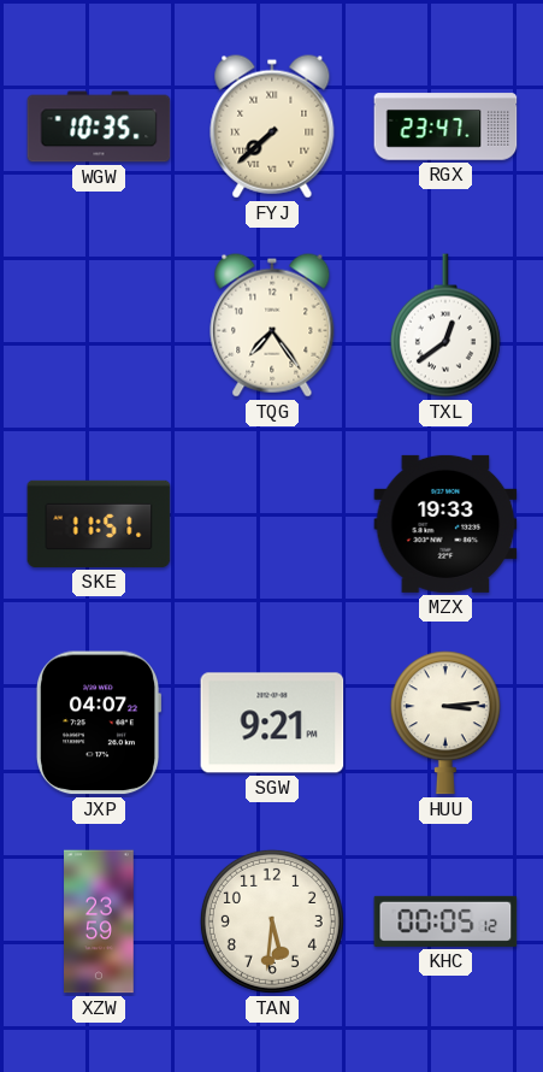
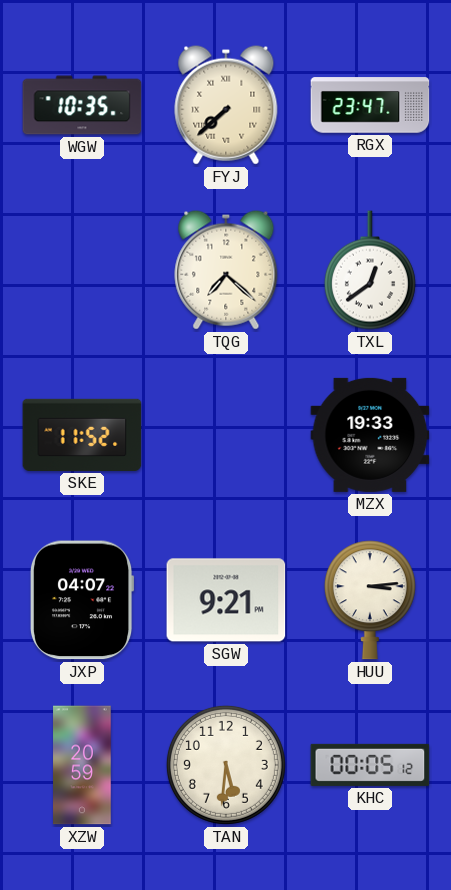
TQG: 7:24 -> 7:22 (226, 270)
SKE: 11:51 -> 11:52 (82, 435)
XZW: 23:59 -> 20:59 (82, 765)
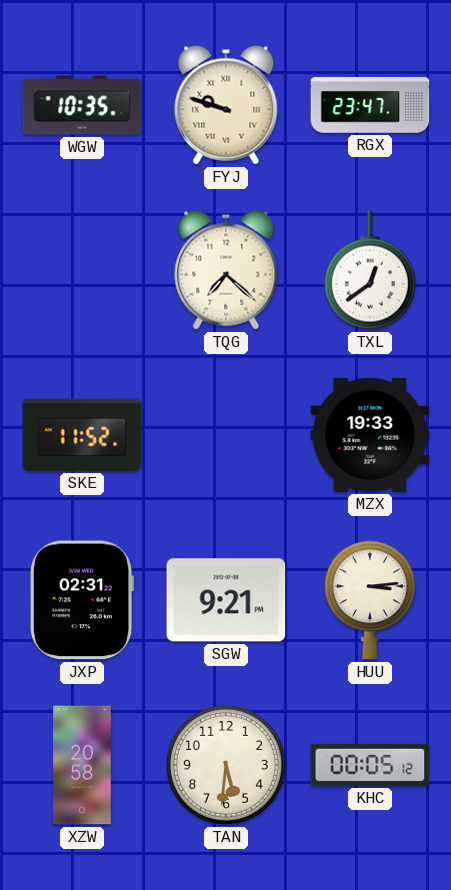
FYJ: 7:38 -> 9:48 (226, 105)
JXP: 04:07 -> 02:31 (83, 600)
XZW: 20:59 -> 20:58 (82, 765)
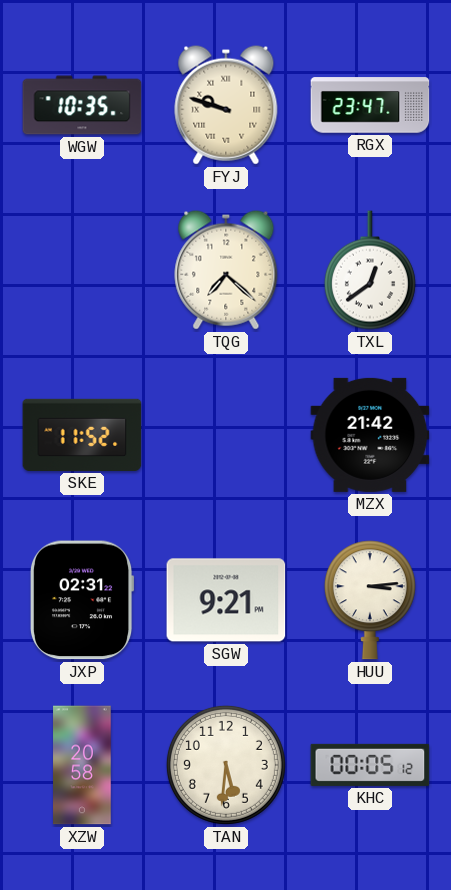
MZX: 19:33 -> 21:42 (370, 435)
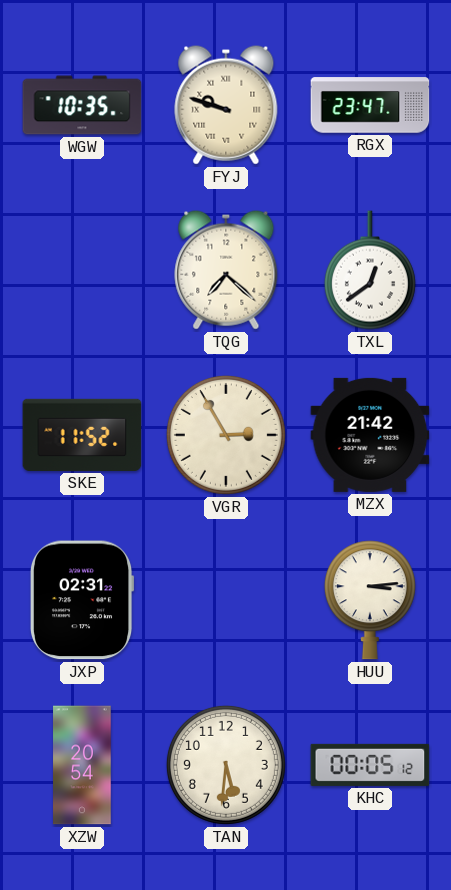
VGR: none -> 2:55 (226, 435)
SGW: 9:21 -> none (226, 600)
XZW: 20:58 -> 20:54 (82, 765)
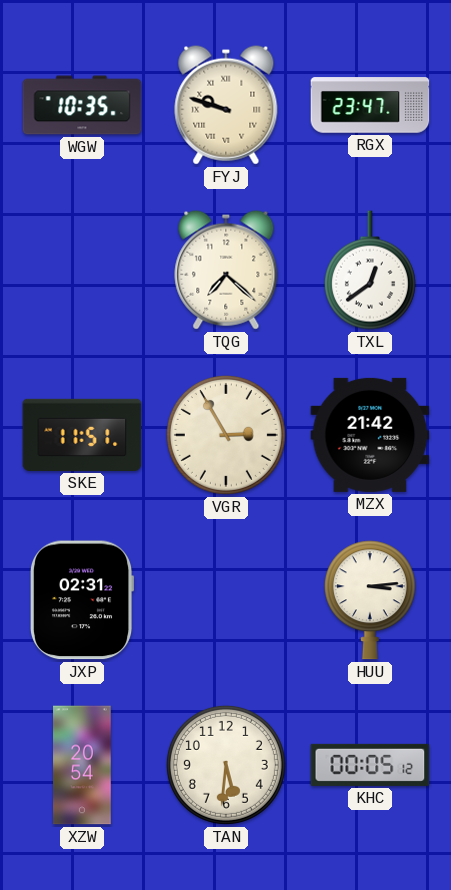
SKE: 11:52 -> 11:51 (82, 435)
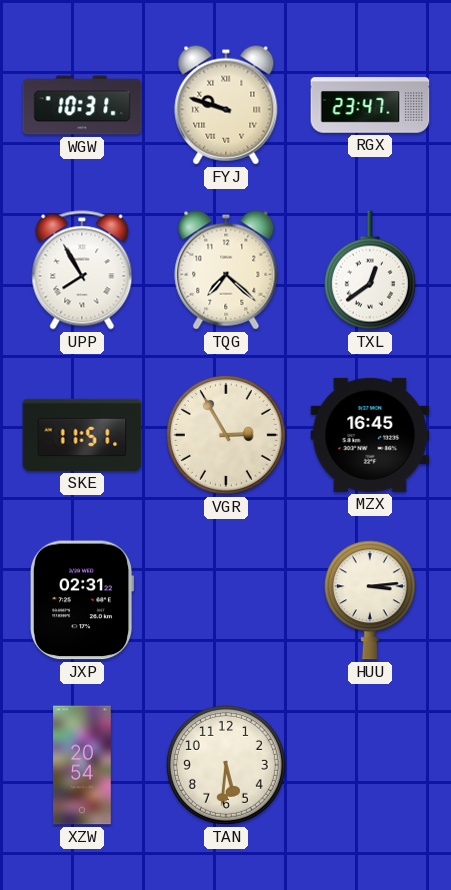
WGW: 10:35 -> 10:31 (82, 105)
UPP: none -> 7:55 (82, 270)
MZX: 21:42 -> 16:45 (370, 435)
KHC: 00:05 -> none (370, 765)
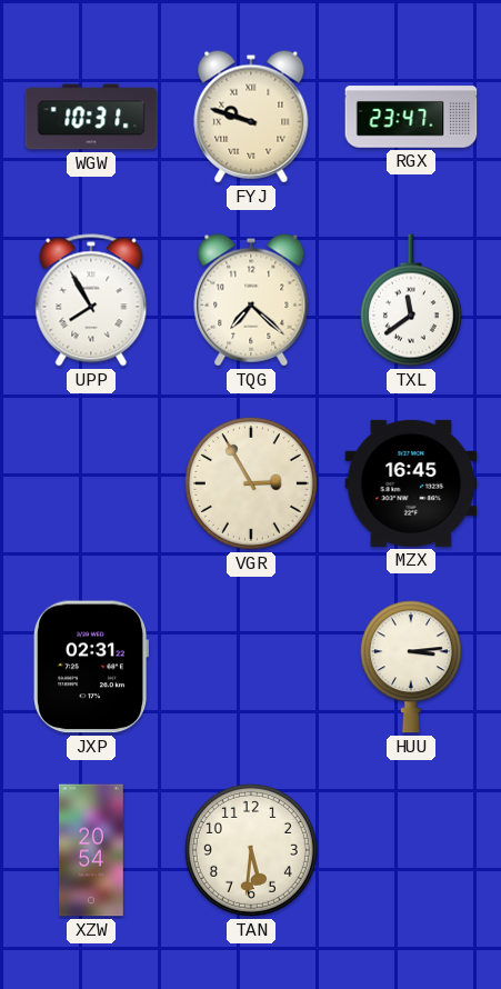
TXL: 12:39 -> 11:39 (411, 300)
SKE: 11:51 -> none (82, 435)
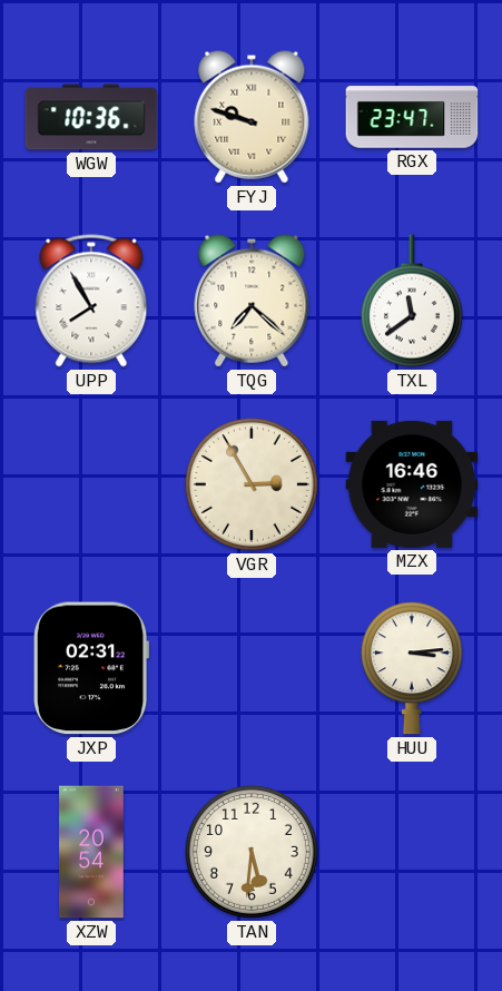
WGW: 10:31 -> 10:36 (91, 117)
MZX: 16:45 -> 16:46 (412, 484)
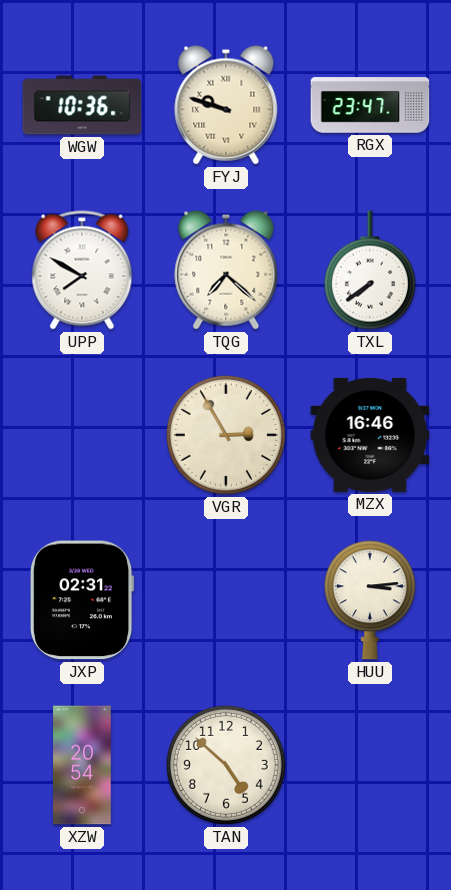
UPP: 7:55 -> 7:50 (82, 270)
TXL: 11:39 -> 7:39 (370, 270)
TAN: 5:31 -> 4:52 (226, 765)
